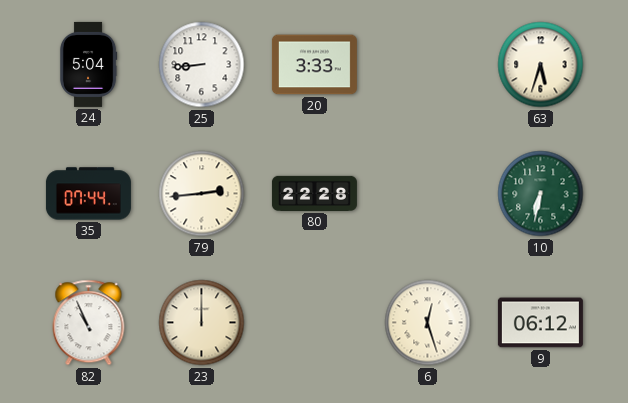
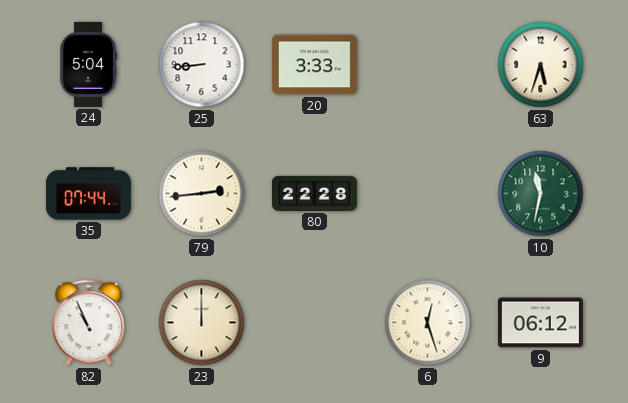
10: 6:32 -> 11:32 (541, 194)
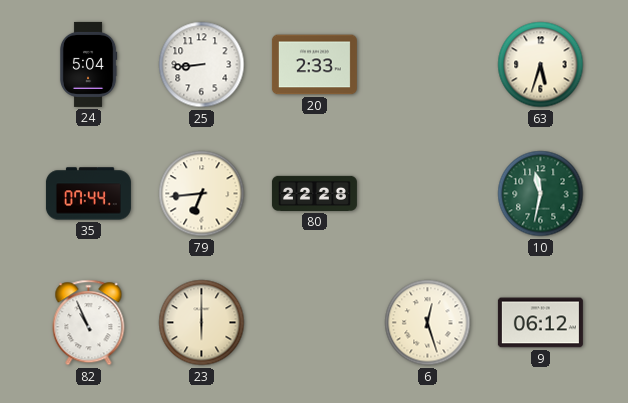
20: 3:33 -> 2:33 (314, 65)
79: 2:44 -> 6:44 (202, 194)
23: 12:00 -> 6:00 (202, 323)
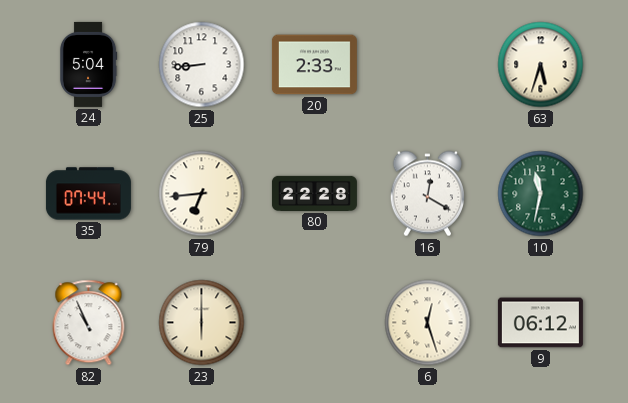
16: none -> 12:20 (427, 194)
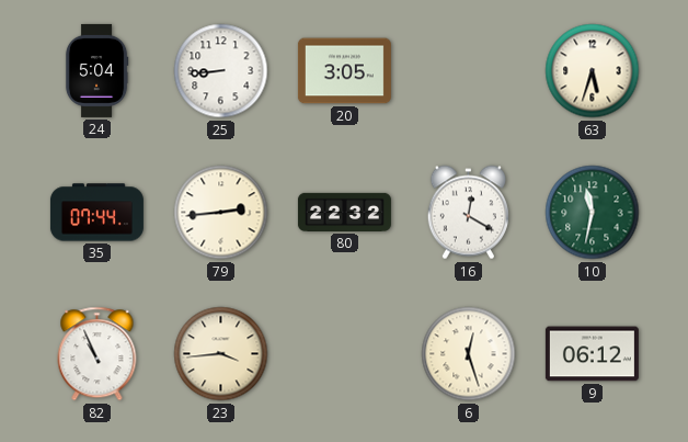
20: 2:33 -> 3:05 (344, 71)
79: 6:44 -> 2:44 (221, 213)
80: 22:28 -> 22:32 (344, 212)
23: 6:00 -> 3:44 (221, 354)
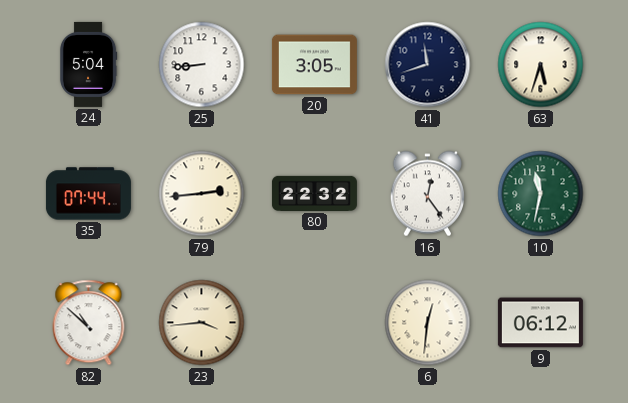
41: none -> 11:42 (428, 65)
16: 12:20 -> 12:24 (427, 194)
82: 10:56 -> 10:52 (89, 323)
6: 12:27 -> 12:31 (428, 323)
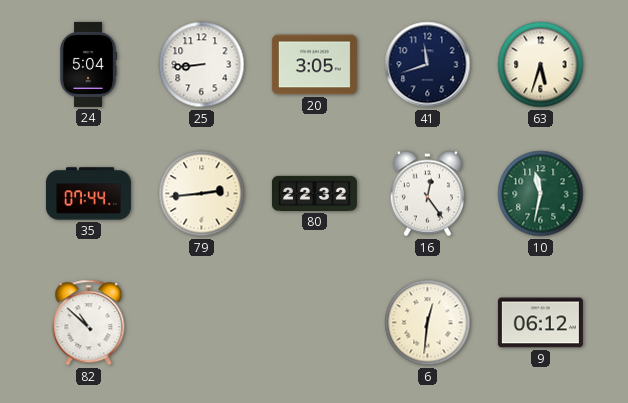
23: 3:44 -> none (202, 323)
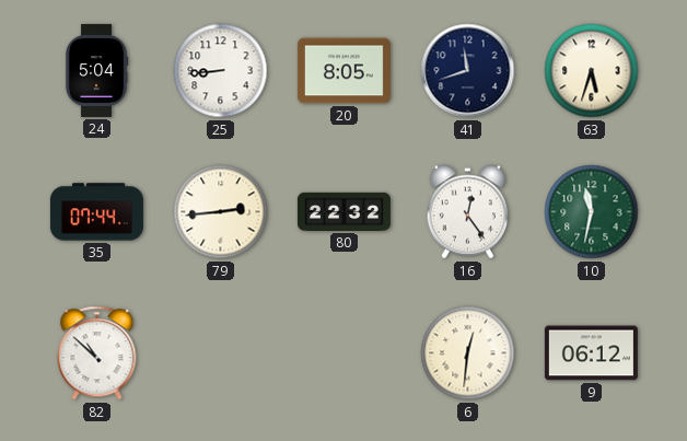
20: 3:05 -> 8:05 (343, 71)
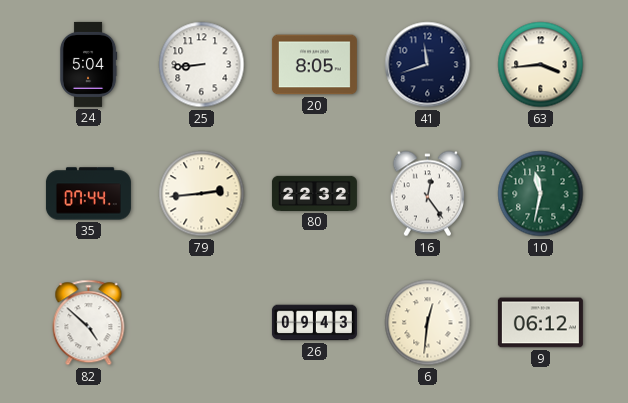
63: 5:33 -> 3:44 (541, 65)
82: 10:52 -> 4:52 (89, 323)
26: none -> 09:43 (314, 323)
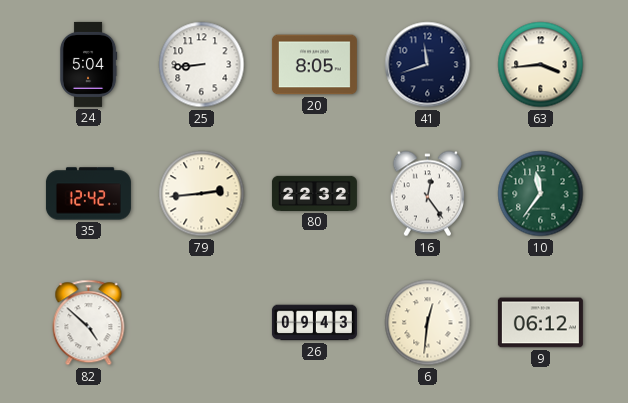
35: 07:44 -> 12:42 (88, 194)
10: 11:32 -> 11:36 (541, 194)
